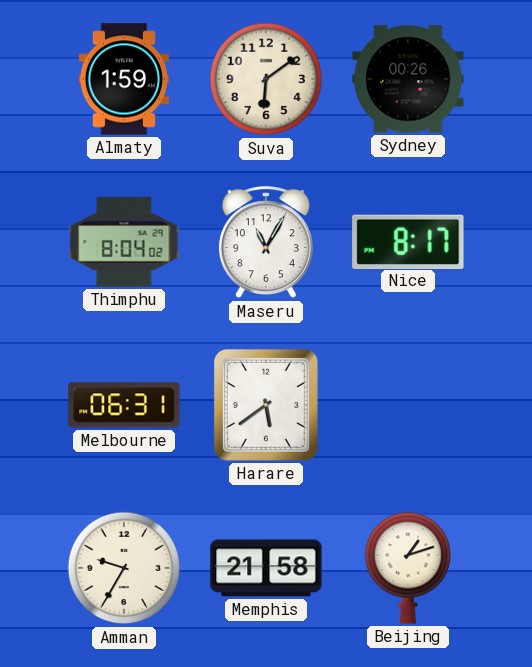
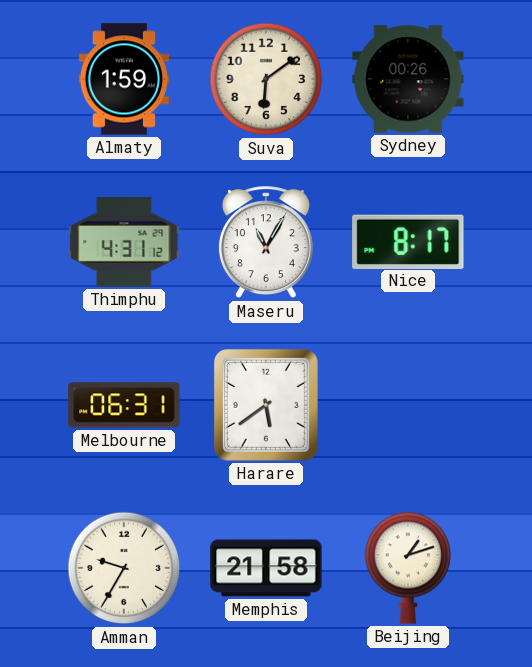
Thimphu: 8:04 -> 4:31 (124, 242)
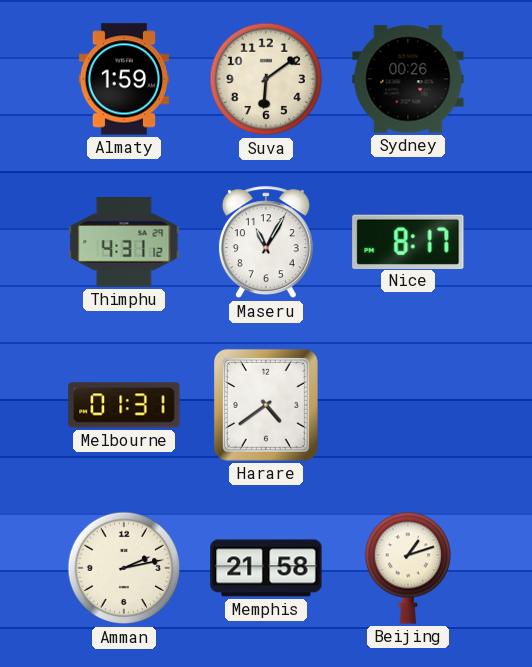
Melbourne: 06:31 -> 01:31 (124, 405)
Harare: 5:39 -> 4:39 (266, 405)
Amman: 9:35 -> 2:13 (124, 568)
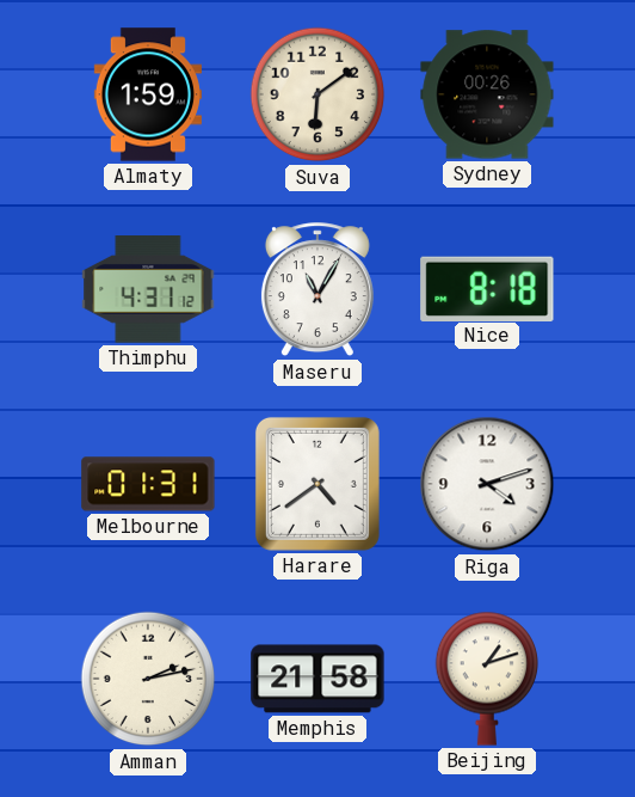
Nice: 8:17 -> 8:18 (487, 288)
Riga: none -> 4:12 (487, 484)
